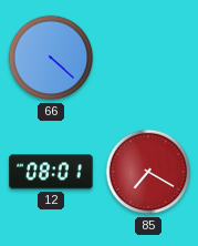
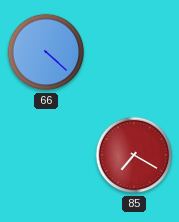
12: 08:01 -> none (51, 172)
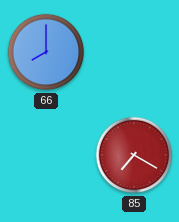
66: 4:22 -> 8:00 (46, 52)
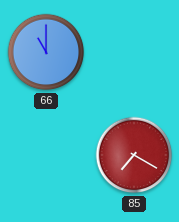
66: 8:00 -> 11:00 (46, 52)
